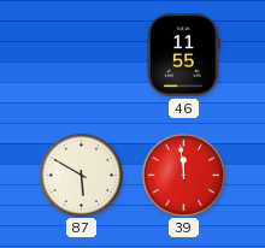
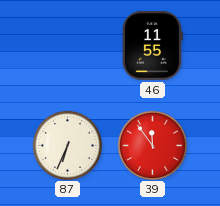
87: 5:50 -> 6:34 (67, 145)
39: 11:59 -> 11:54 (152, 145)
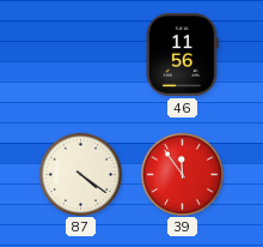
46: 11:55 -> 11:56 (182, 54)
87: 6:34 -> 4:21 (80, 174)
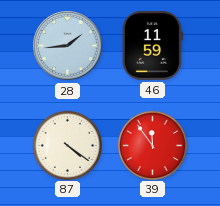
28: none -> 1:44 (68, 46)
46: 11:56 -> 11:59 (152, 45)
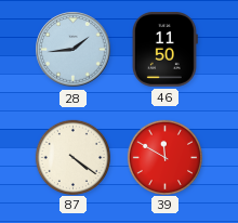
46: 11:59 -> 11:50 (164, 49)
39: 11:54 -> 11:50 (164, 157)
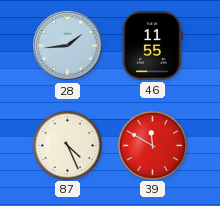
46: 11:50 -> 11:55 (152, 45)
87: 4:21 -> 4:26 (67, 145)
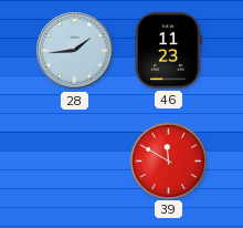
46: 11:55 -> 11:23 (168, 50)
87: 4:26 -> none (67, 145)
